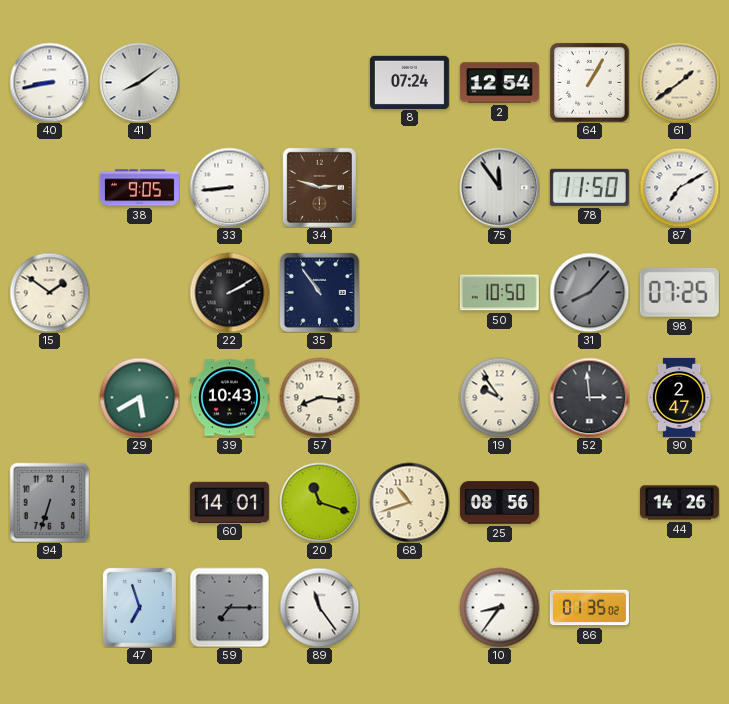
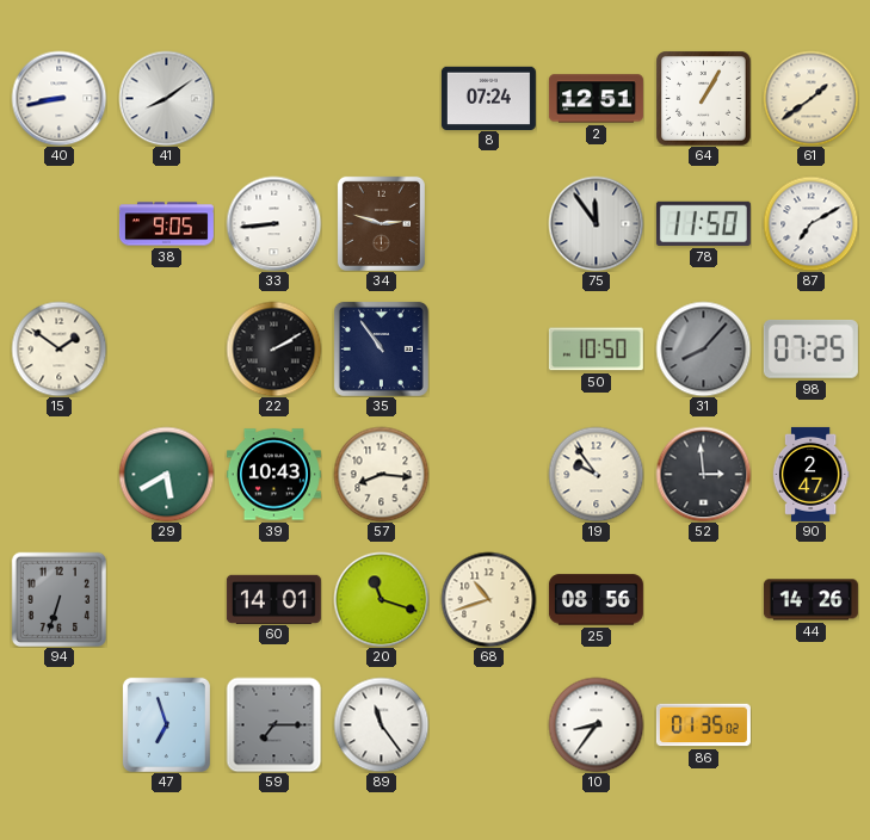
2: 12:54 -> 12:51 (596, 99)
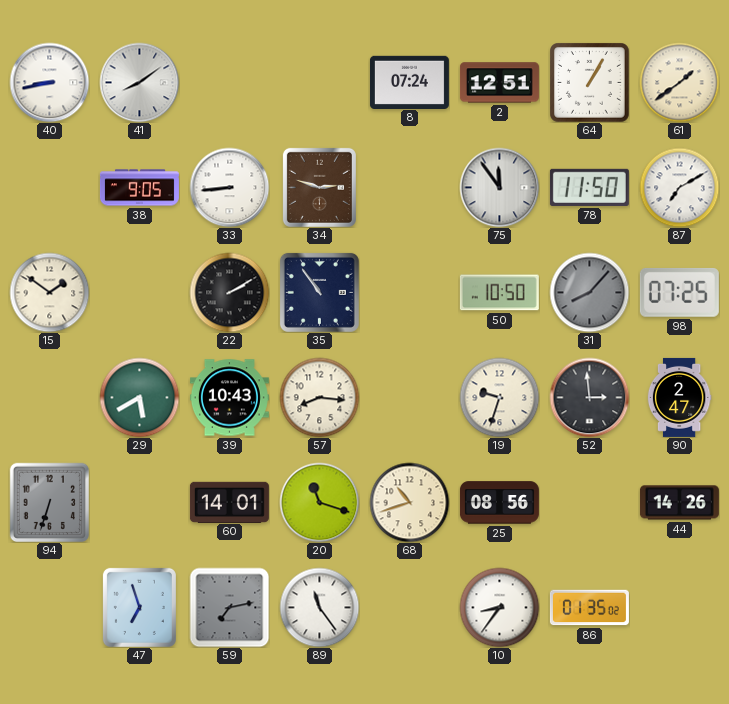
19: 9:54 -> 9:33 (499, 397)
59: 7:15 -> 7:13 (229, 607)
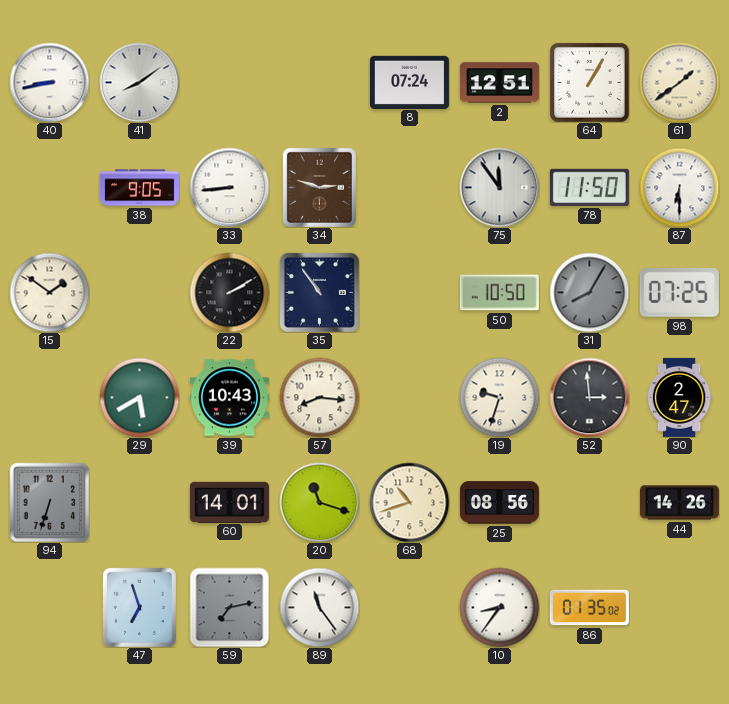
87: 7:10 -> 6:30 (679, 187)
31: 8:07 -> 8:05 (589, 292)
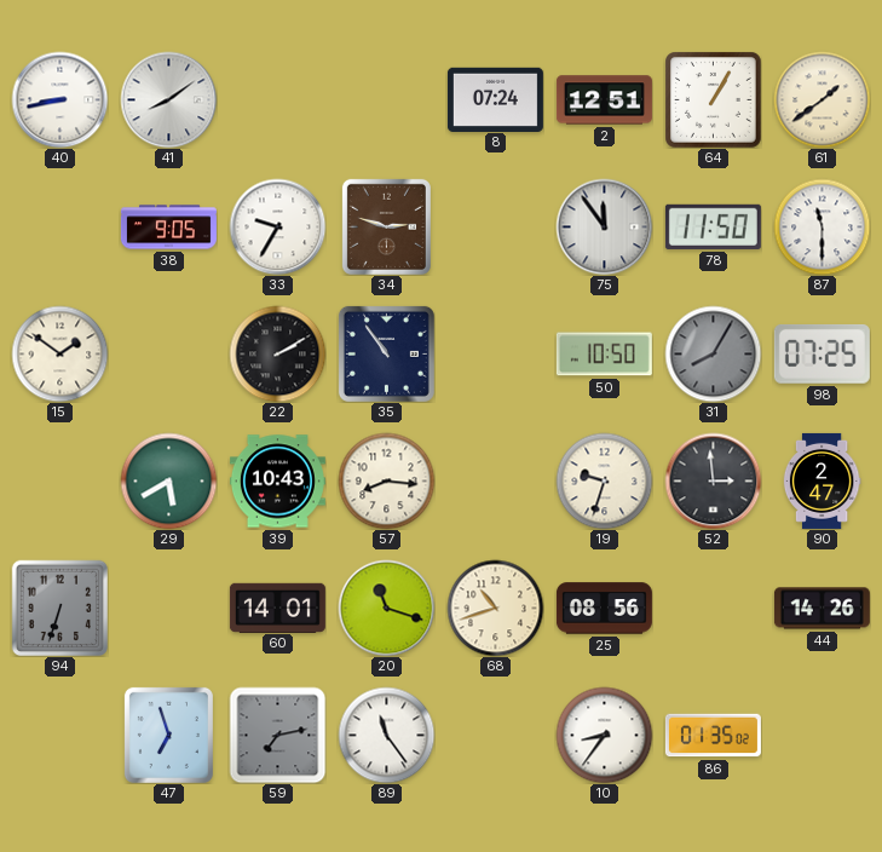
33: 8:44 -> 9:35 (277, 226)
87: 6:30 -> 11:30 (822, 226)
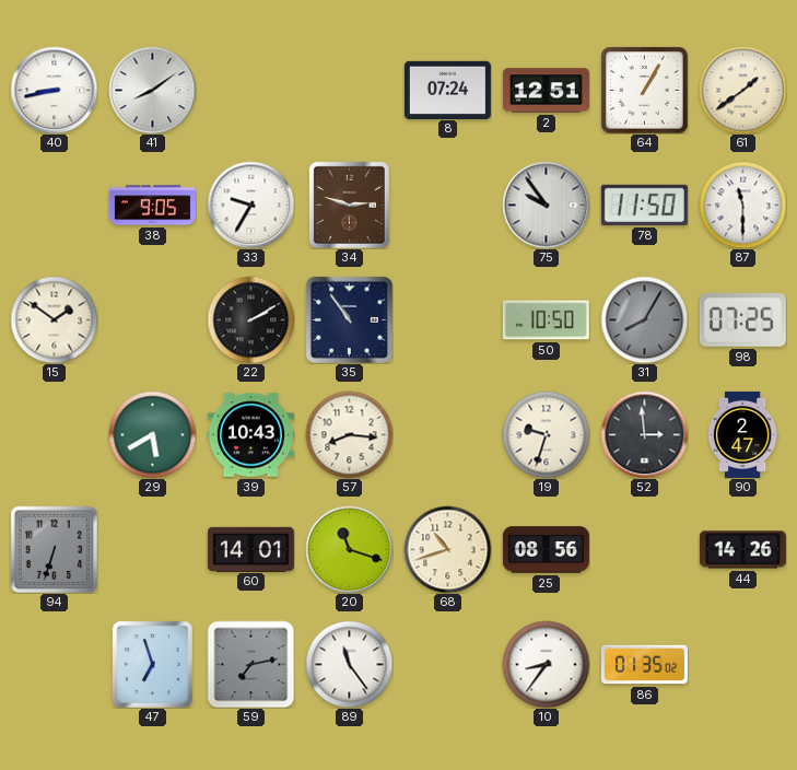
75: 11:54 -> 9:54 (546, 205)
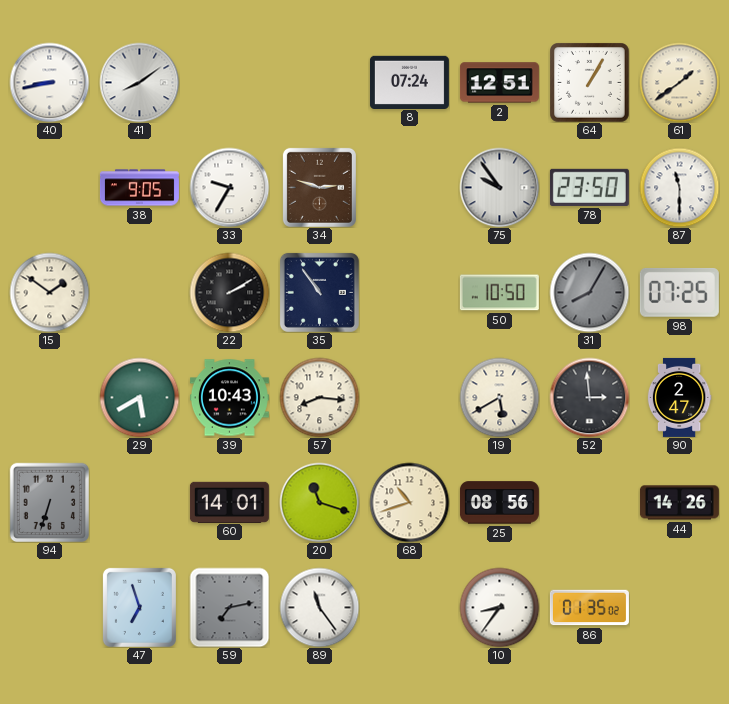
78: 11:50 -> 23:50 (589, 187)
19: 9:33 -> 5:40 (499, 397)
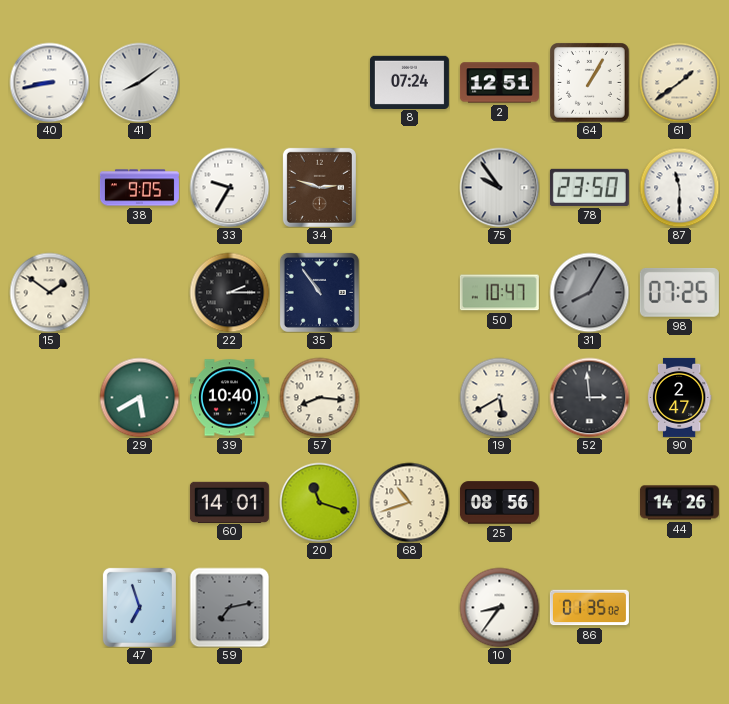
22: 2:10 -> 2:15 (229, 292)
50: 10:50 -> 10:47 (499, 293)
39: 10:43 -> 10:40 (229, 398)
94: 6:33 -> none (49, 502)
89: 11:24 -> none (319, 607)
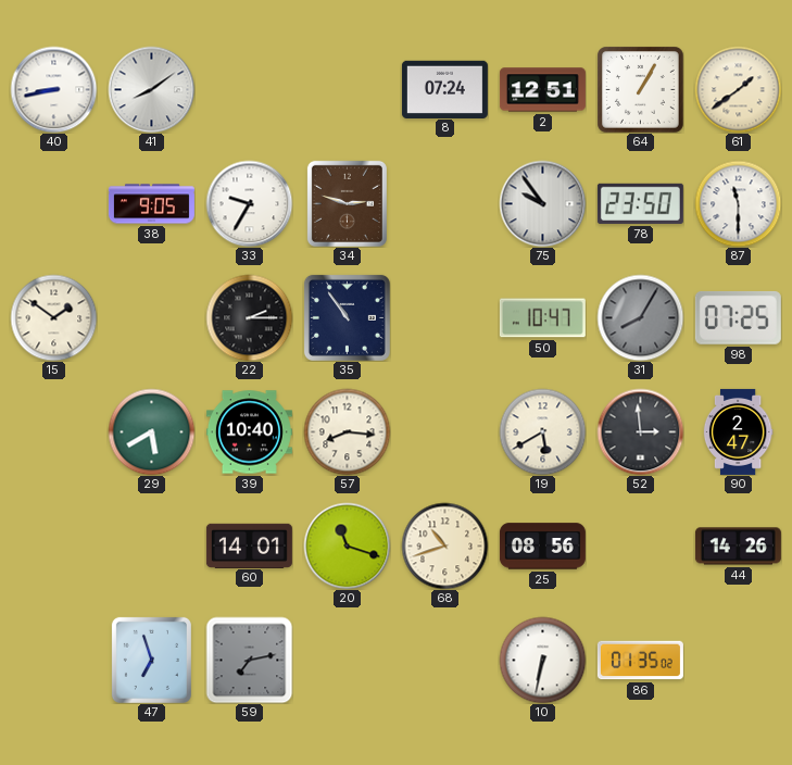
10: 8:36 -> 6:32 (542, 660)
